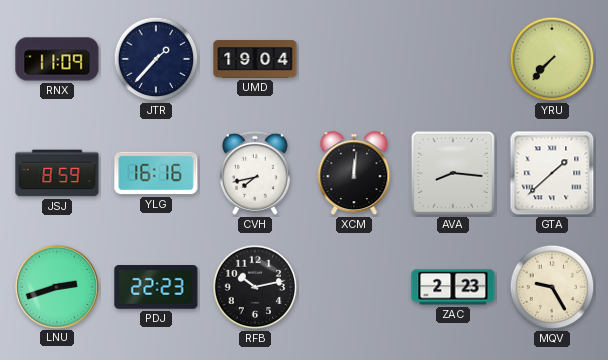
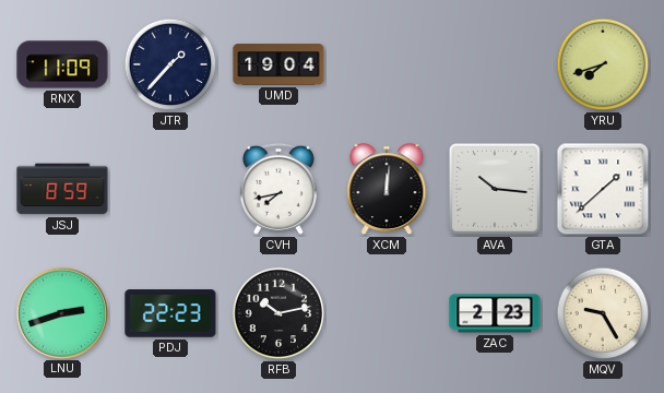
YRU: 7:37 -> 7:42 (603, 64)
YLG: 16:16 -> none (156, 173)
AVA: 8:16 -> 10:16 (495, 189)
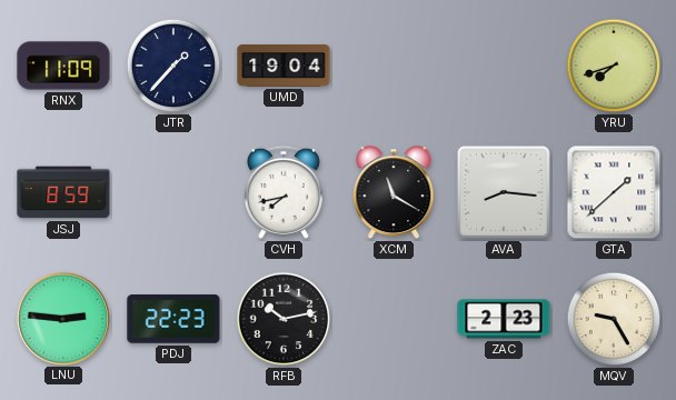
XCM: 12:01 -> 11:20 (394, 193)
AVA: 10:16 -> 8:16 (504, 192)
LNU: 2:42 -> 2:46 (62, 318)
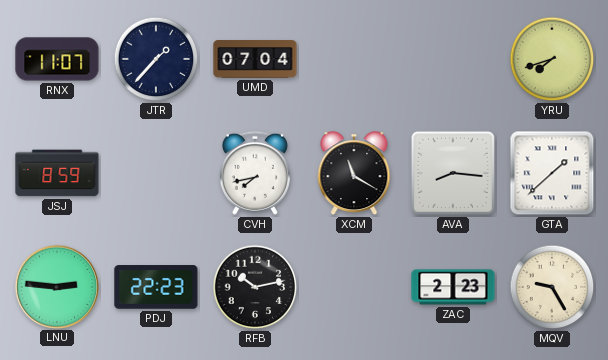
RNX: 11:09 -> 11:07 (57, 59)
UMD: 19:04 -> 07:04 (255, 59)
